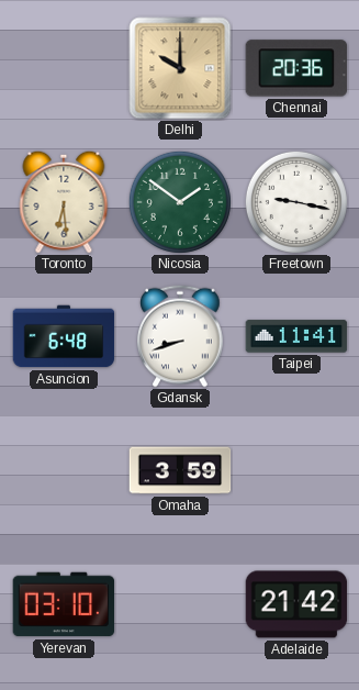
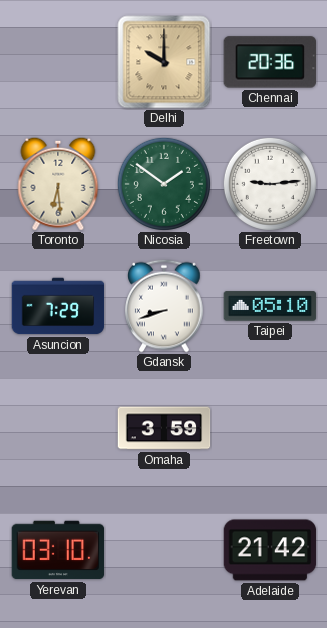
Freetown: 9:17 -> 9:14 (270, 184)
Asuncion: 6:48 -> 7:29 (58, 306)
Taipei: 11:41 -> 05:10 (270, 306)
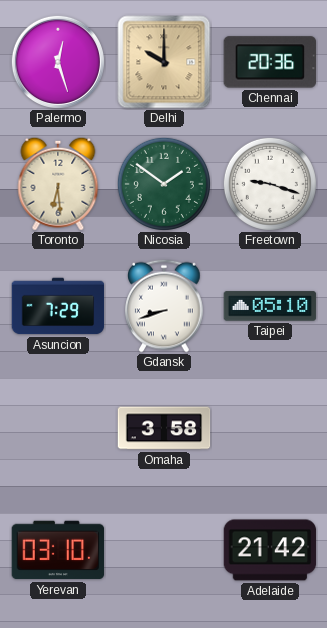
Palermo: none -> 12:27 (58, 62)
Freetown: 9:14 -> 9:18 (270, 184)
Omaha: 3:59 -> 3:58 (164, 428)
